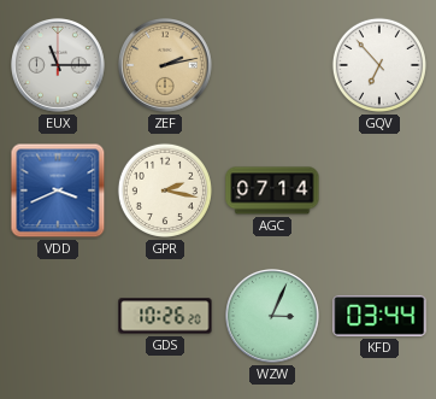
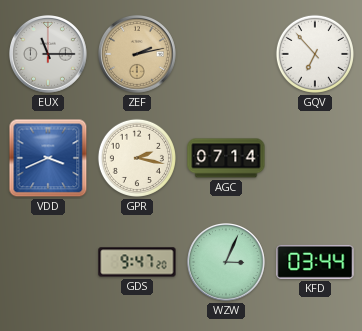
GDS: 10:26 -> 9:47 (137, 262)
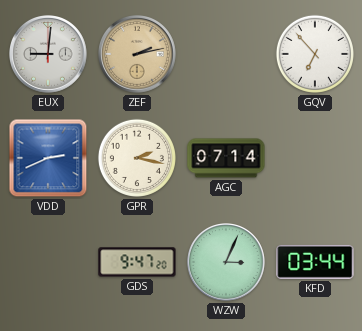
EUX: 11:15 -> 9:01 (49, 55)
VDD: 3:41 -> 2:41 (48, 158)
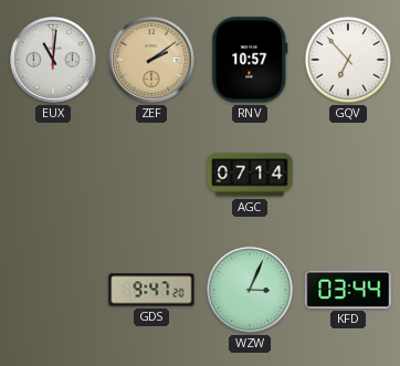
EUX: 9:01 -> 11:01 (54, 61)
ZEF: 2:13 -> 2:09 (152, 61)
RNV: none -> 10:57 (250, 60)
VDD: 2:41 -> none (48, 158)
GPR: 2:17 -> none (137, 158)
